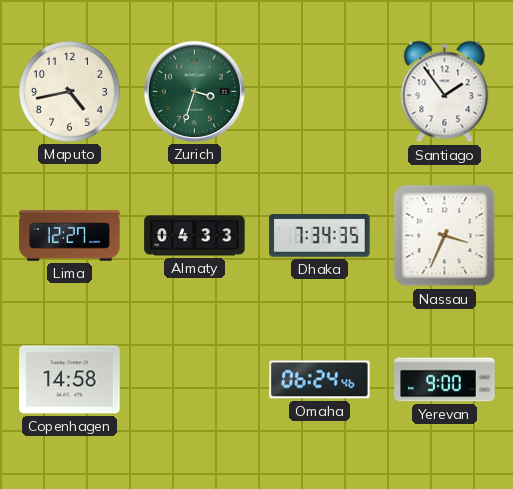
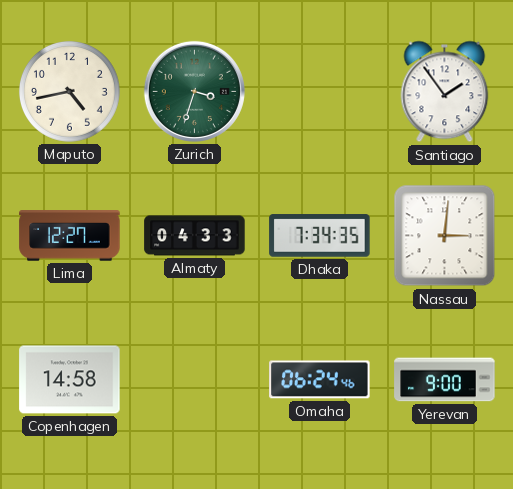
Nassau: 3:34 -> 3:01 (445, 236)
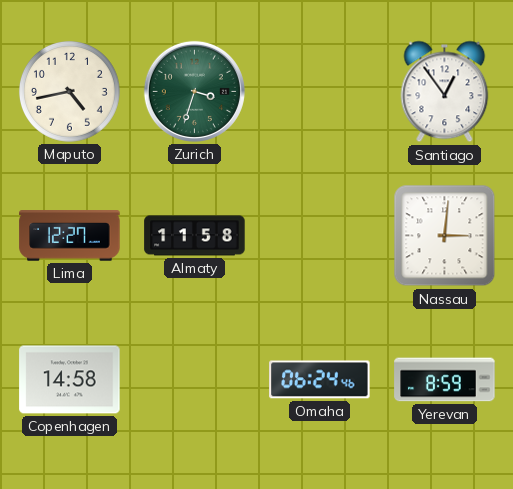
Santiago: 1:54 -> 12:54 (445, 92)
Almaty: 04:33 -> 11:58 (195, 236)
Dhaka: 7:34 -> none (320, 236)
Yerevan: 9:00 -> 8:59 (445, 380)
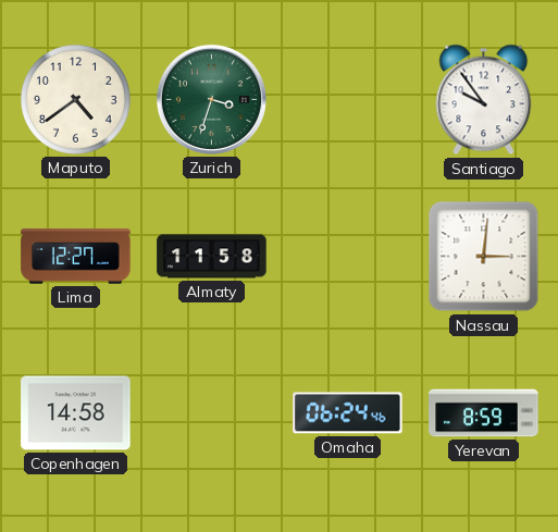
Maputo: 4:43 -> 4:39 (75, 99)
Santiago: 12:54 -> 9:54 (484, 100)
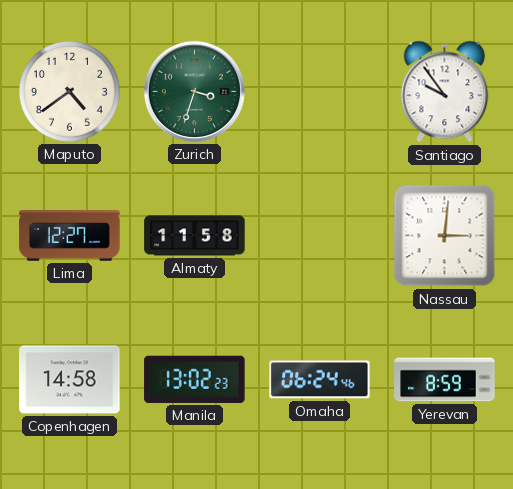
Manila: none -> 13:02 (195, 379)
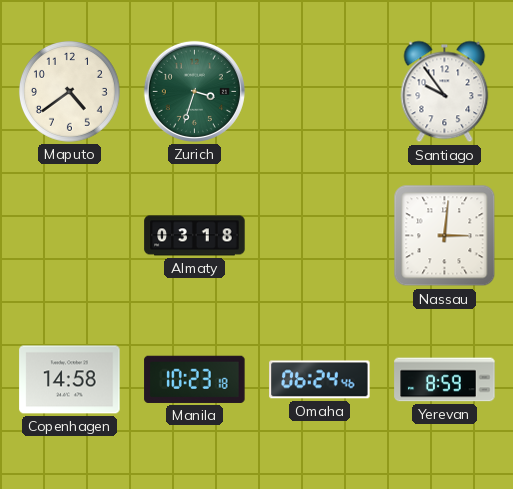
Lima: 12:27 -> none (70, 236)
Almaty: 11:58 -> 03:18 (195, 236)
Manila: 13:02 -> 10:23 (195, 379)
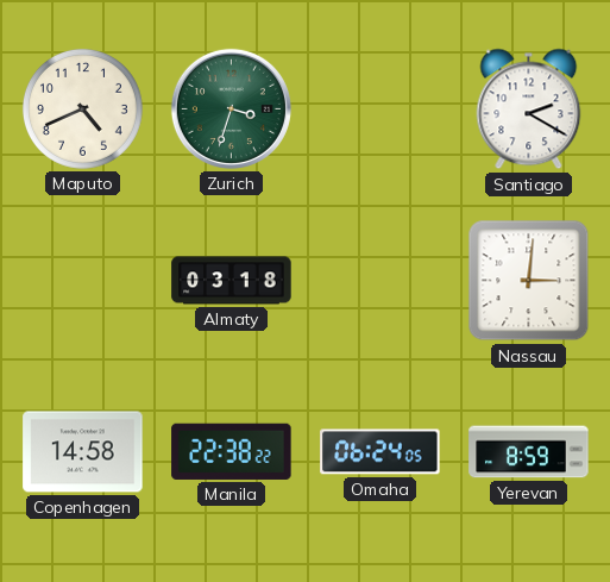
Maputo: 4:39 -> 4:41 (82, 108)
Santiago: 9:54 -> 2:20 (529, 109)
Manila: 10:23 -> 22:38 (232, 451)
Omaha: 06:24:46 -> 06:24:05 (381, 452)
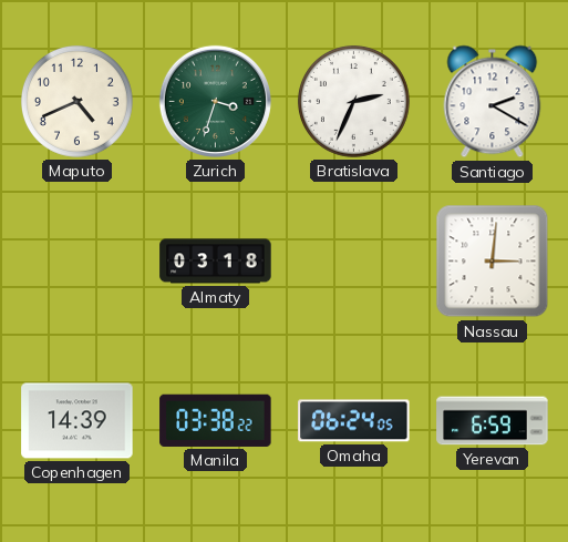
Bratislava: none -> 2:34 (353, 101)
Copenhagen: 14:58 -> 14:39 (78, 421)
Manila: 22:38 -> 03:38 (216, 420)
Yerevan: 8:59 -> 6:59 (493, 421)
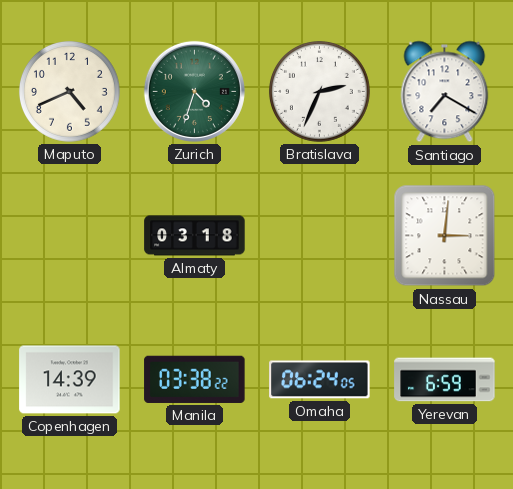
Zurich: 3:33 -> 4:33 (194, 91)
Santiago: 2:20 -> 7:20 (445, 92)
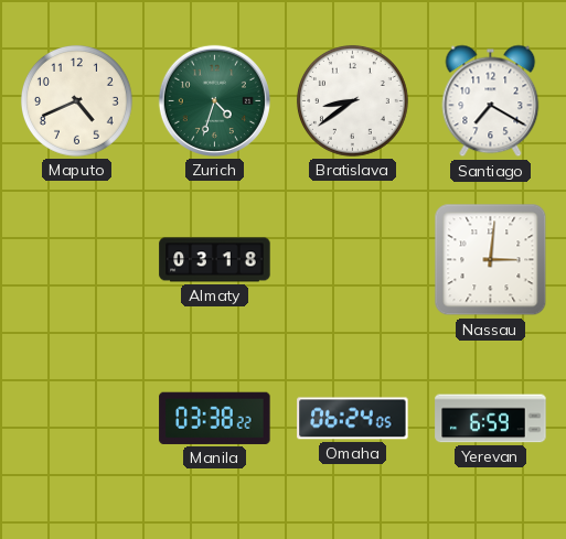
Bratislava: 2:34 -> 8:39 (352, 100)
Copenhagen: 14:39 -> none (70, 380)
